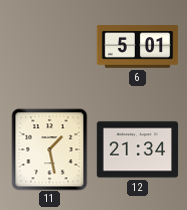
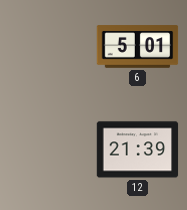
11: 1:28 -> none (50, 149)
12: 21:34 -> 21:39 (137, 150)
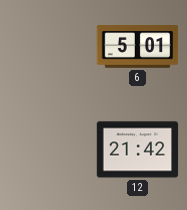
12: 21:39 -> 21:42 (137, 150)
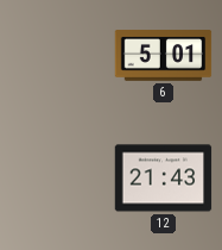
12: 21:42 -> 21:43 (163, 179)
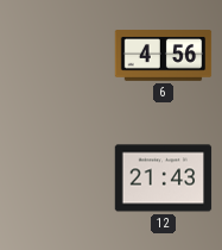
6: 5:01 -> 4:56 (163, 56)
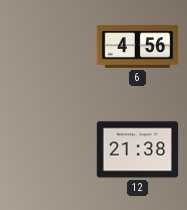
12: 21:43 -> 21:38 (137, 150)
